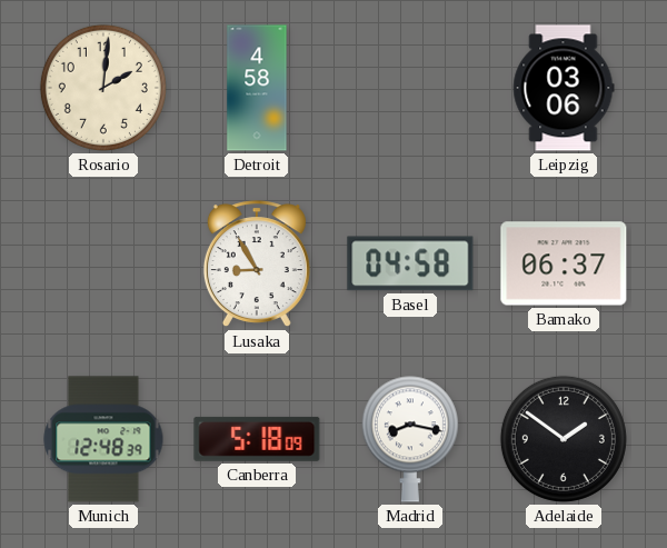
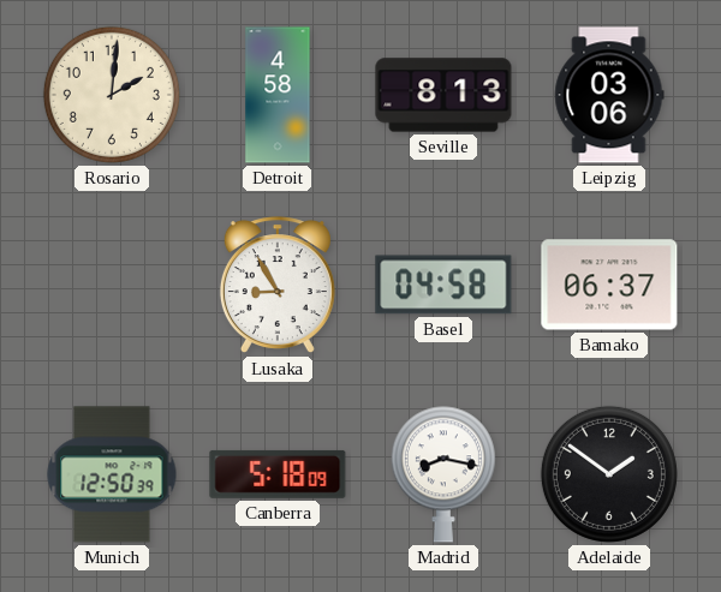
Seville: none -> 8:13 (443, 95)
Munich: 12:48 -> 12:50 (112, 474)
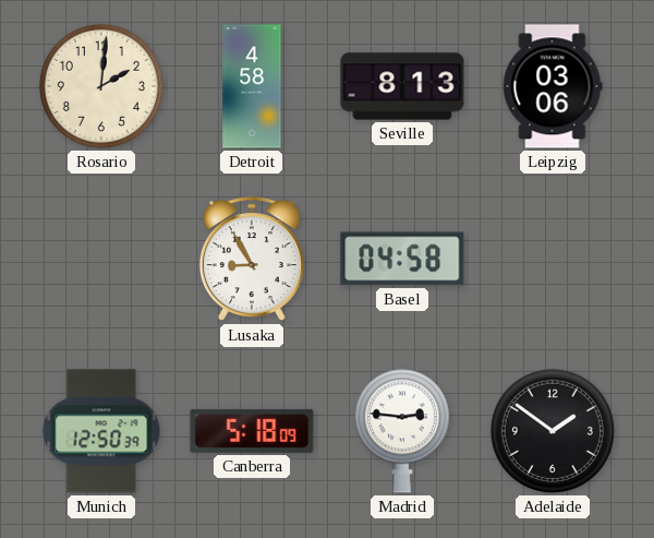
Bamako: 06:37 -> none (609, 285)
Madrid: 8:17 -> 2:46 (402, 431)
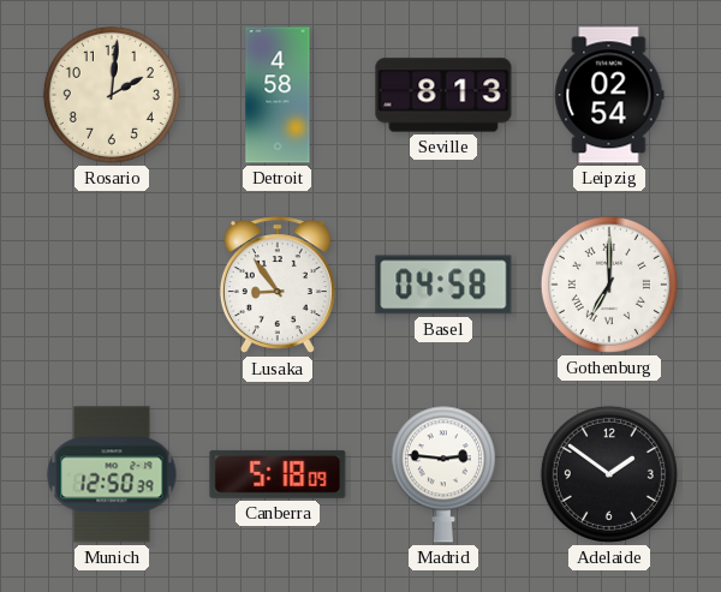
Leipzig: 03:06 -> 02:54 (609, 95)
Lusaka: 8:55 -> 8:54 (278, 286)
Gothenburg: none -> 7:00 (609, 285)
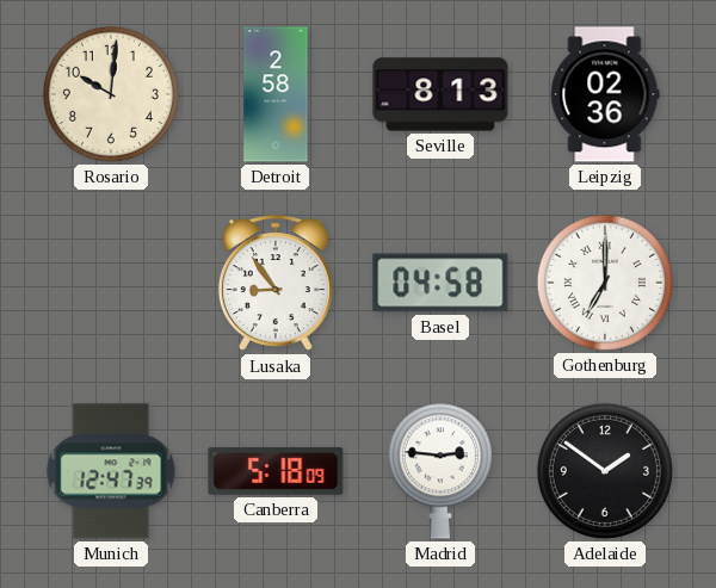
Rosario: 2:01 -> 10:01 (111, 94)
Detroit: 4:58 -> 2:58 (276, 94)
Leipzig: 02:54 -> 02:36 (605, 94)
Munich: 12:50 -> 12:47 (111, 471)
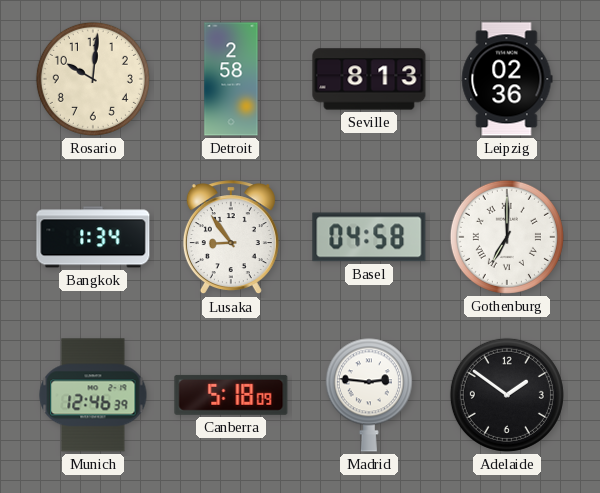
Bangkok: none -> 1:34 (93, 237)
Munich: 12:47 -> 12:46 (93, 395)
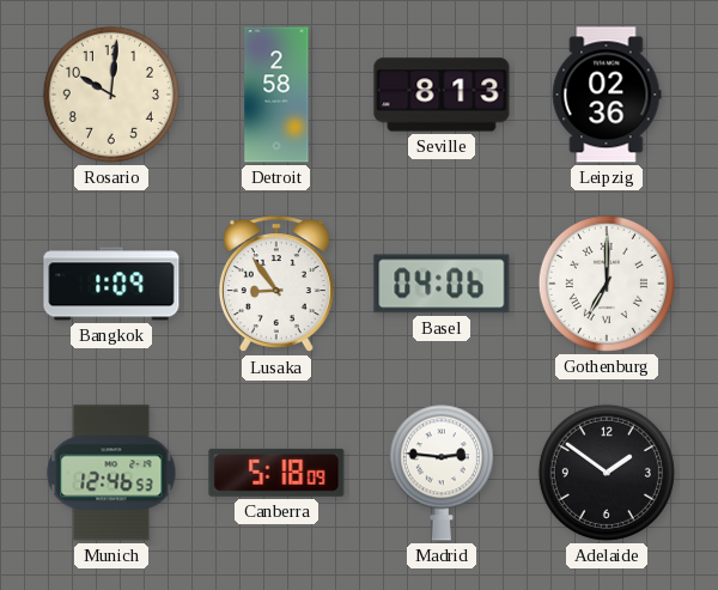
Bangkok: 1:34 -> 1:09 (111, 284)
Basel: 04:58 -> 04:06 (442, 284)
Munich: 12:46:39 -> 12:46:53 (111, 473)
